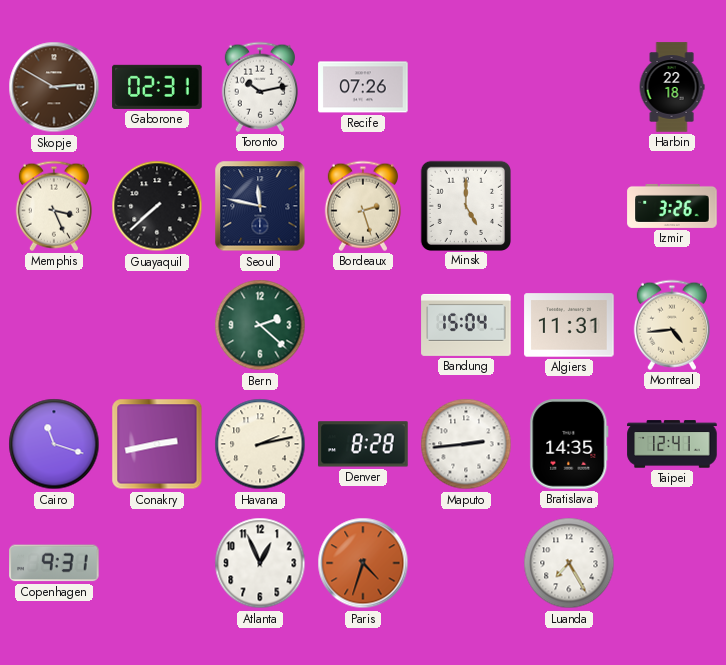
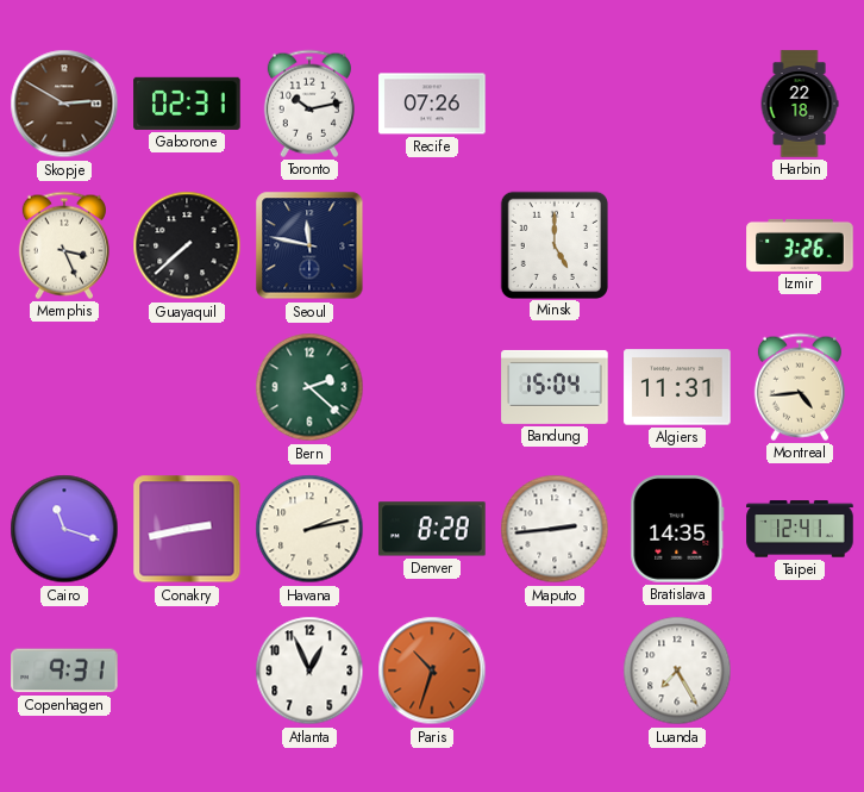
Bordeaux: 2:27 -> none (363, 206)
Paris: 4:33 -> 10:33 (432, 671)
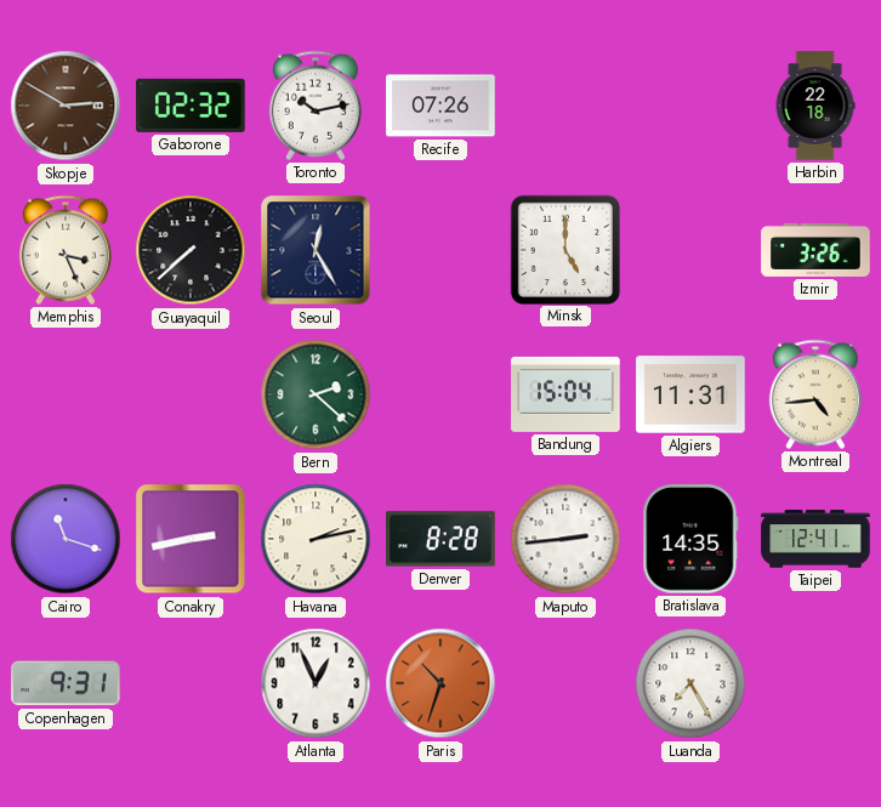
Gaborone: 02:31 -> 02:32 (191, 106)
Seoul: 11:47 -> 12:25 (316, 250)
